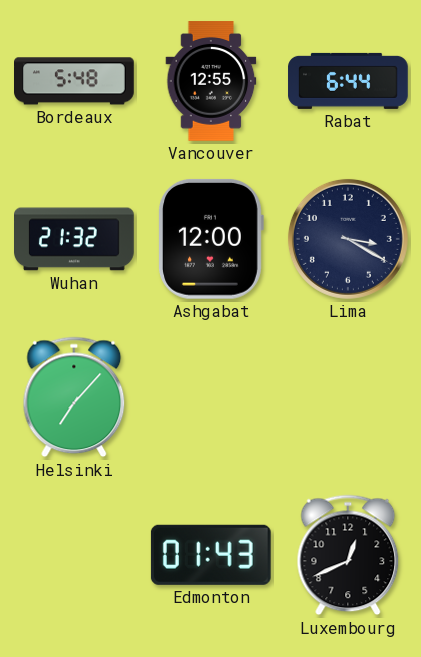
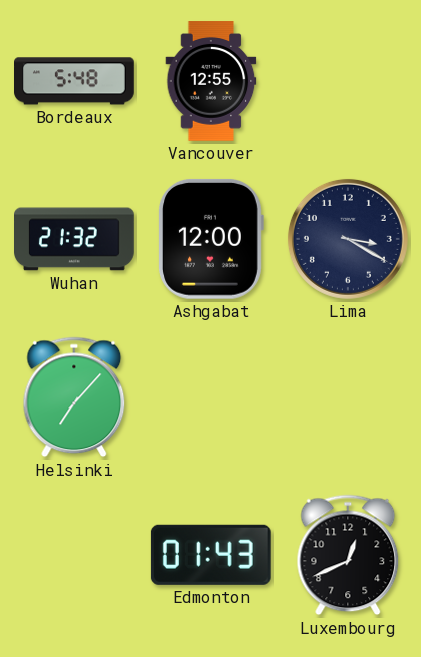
Rabat: 6:44 -> none (348, 81)
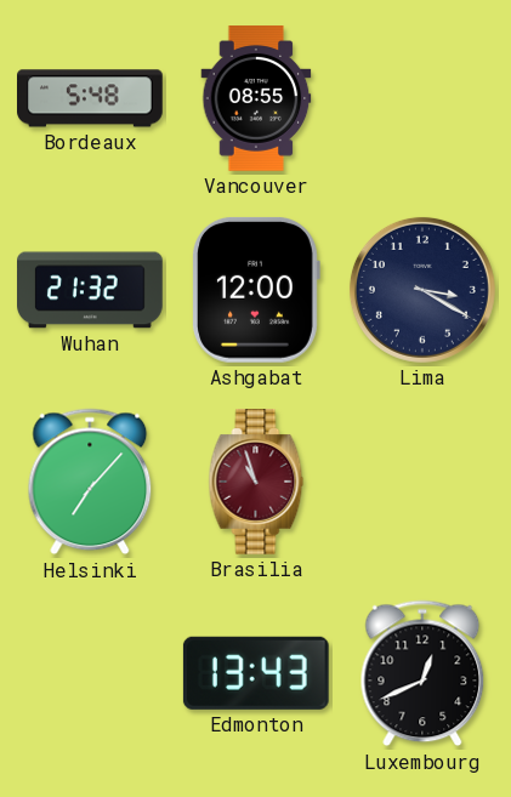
Vancouver: 12:55 -> 08:55 (256, 98)
Brasilia: none -> 10:57 (256, 483)
Edmonton: 01:43 -> 13:43 (256, 673)
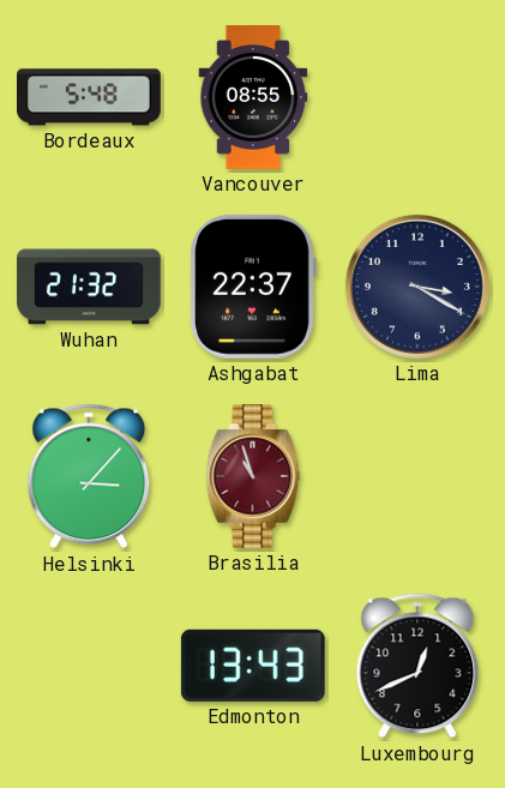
Ashgabat: 12:00 -> 22:37 (253, 287)
Helsinki: 7:07 -> 3:07 (89, 476)
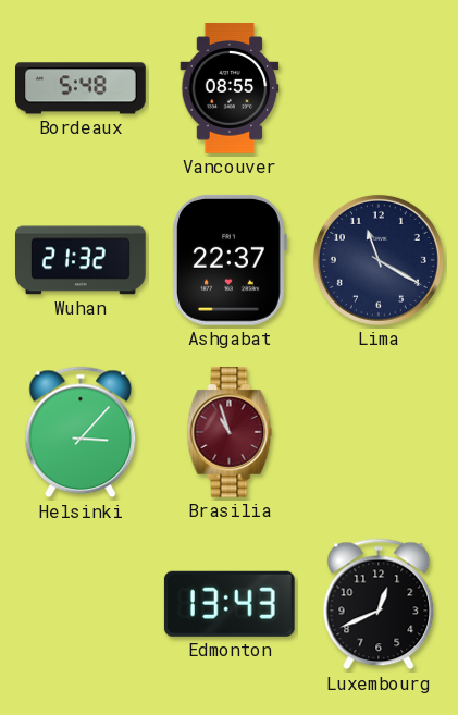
Lima: 3:20 -> 11:20 (379, 260)
